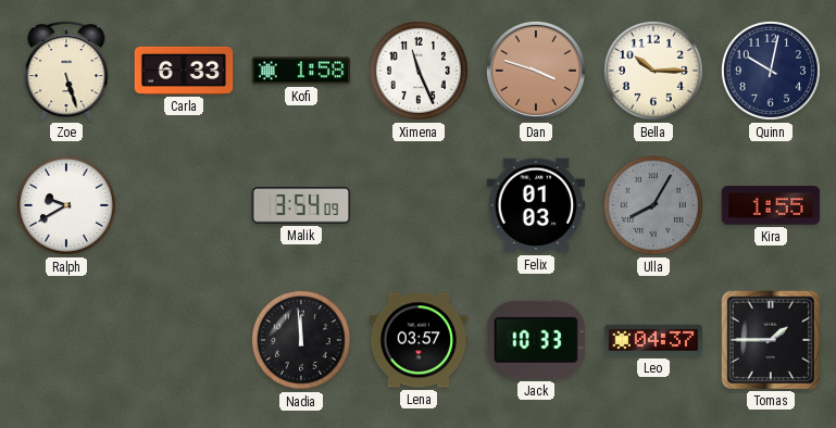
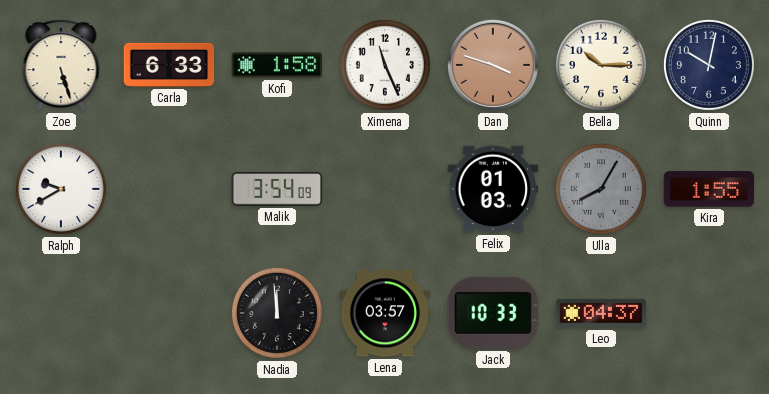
Tomas: 1:45 -> none (770, 339)
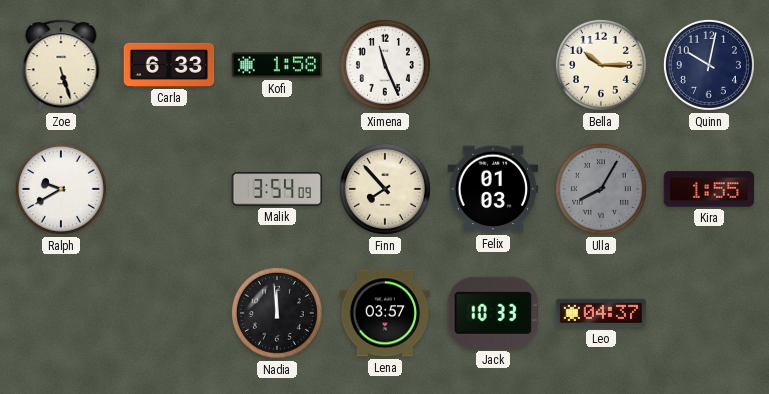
Dan: 3:48 -> none (493, 65)
Finn: none -> 7:53 (385, 189)
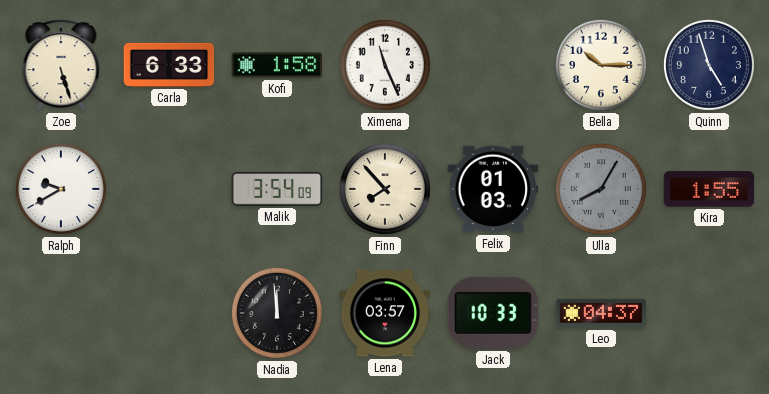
Quinn: 10:02 -> 4:57 (709, 65)
